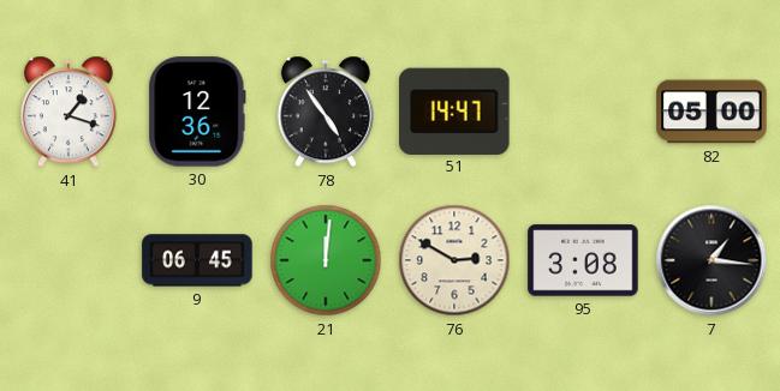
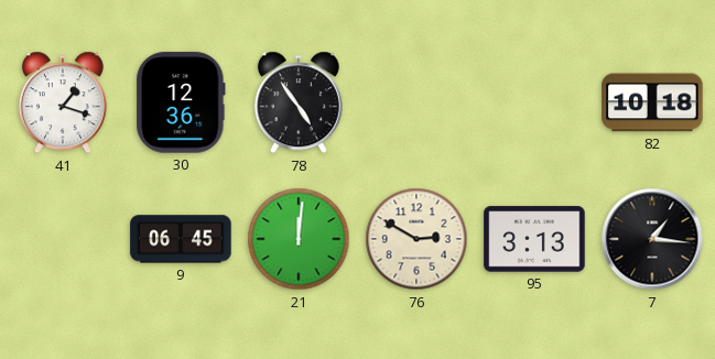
51: 14:47 -> none (454, 110)
82: 05:00 -> 10:18 (652, 102)
95: 3:08 -> 3:13 (534, 239)
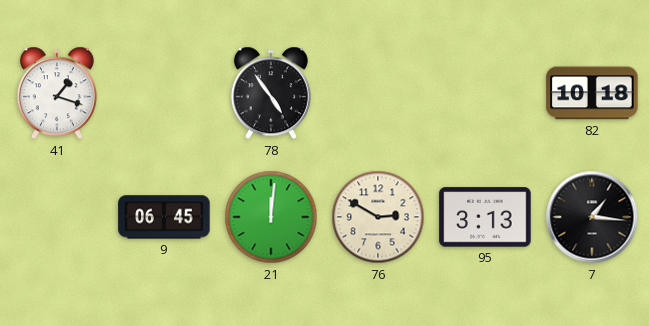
30: 12:36 -> none (181, 102)
